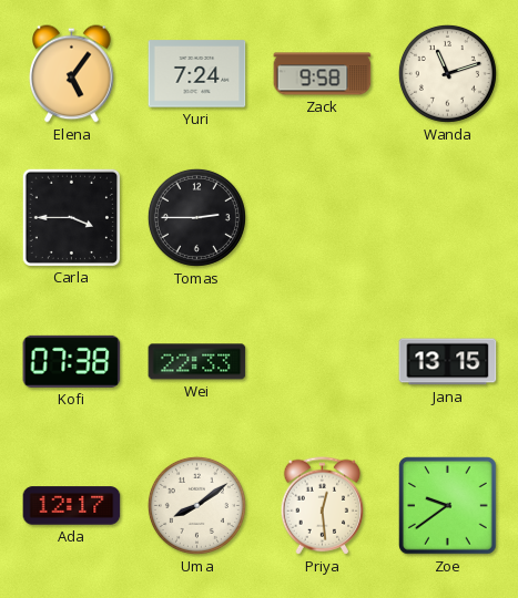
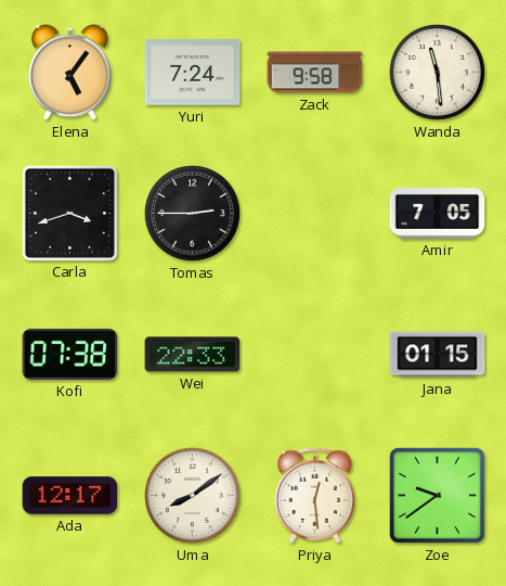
Wanda: 11:12 -> 11:29 (437, 72)
Carla: 3:45 -> 3:42 (69, 213)
Amir: none -> 7:05 (438, 214)
Jana: 13:15 -> 01:15 (438, 355)
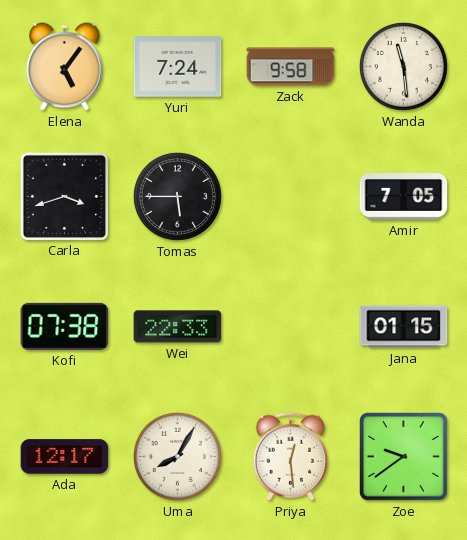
Tomas: 2:45 -> 5:45 (177, 196)
Uma: 8:09 -> 8:05 (177, 456)
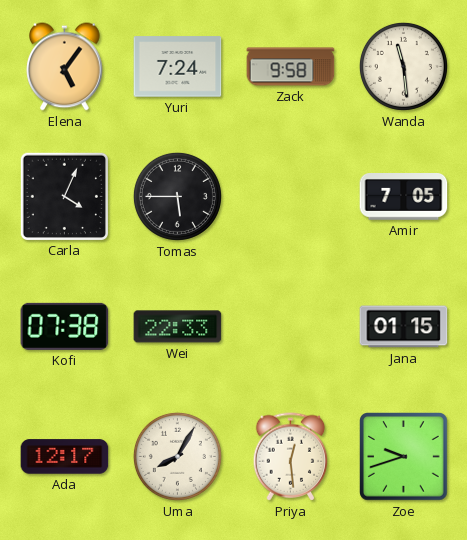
Carla: 3:42 -> 4:04 (64, 196)
Zoe: 9:39 -> 9:42 (404, 457)
